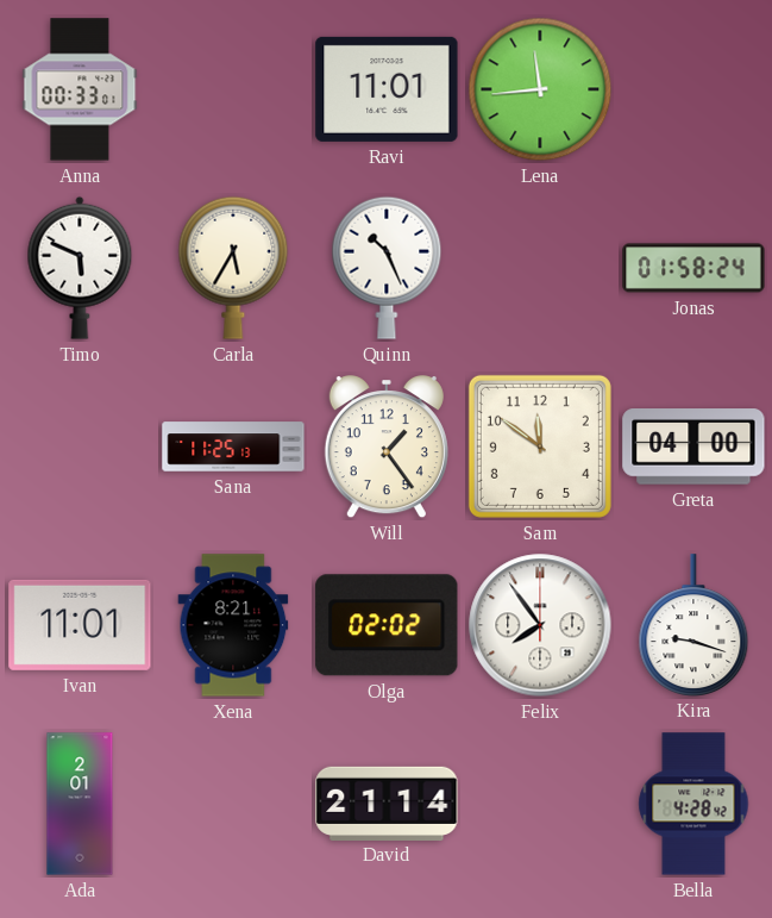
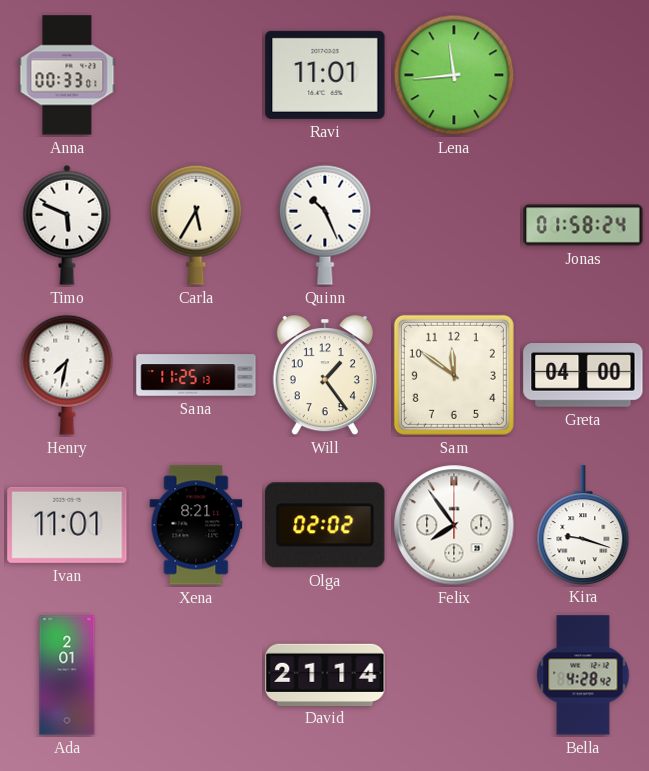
Henry: none -> 7:32 (67, 375)
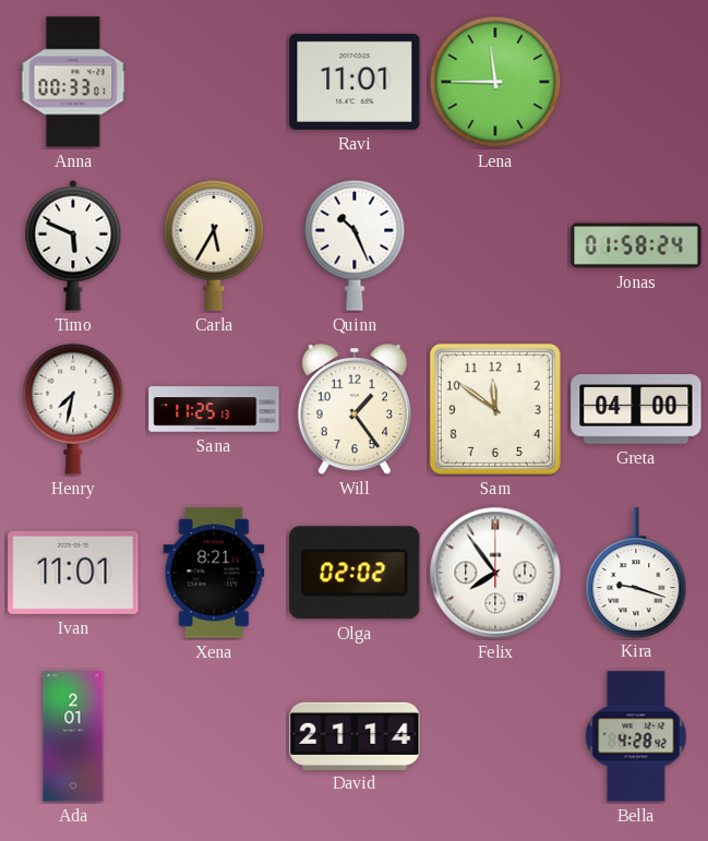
Lena: 11:44 -> 11:45 (495, 82)
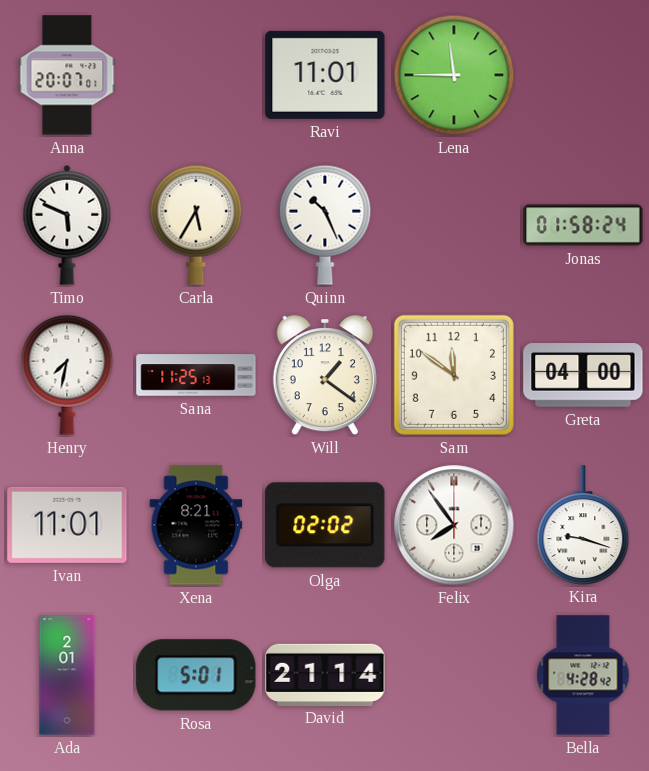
Anna: 00:33 -> 20:07 (67, 75)
Will: 1:24 -> 1:21 (325, 376)
Rosa: none -> 5:01 (196, 675)
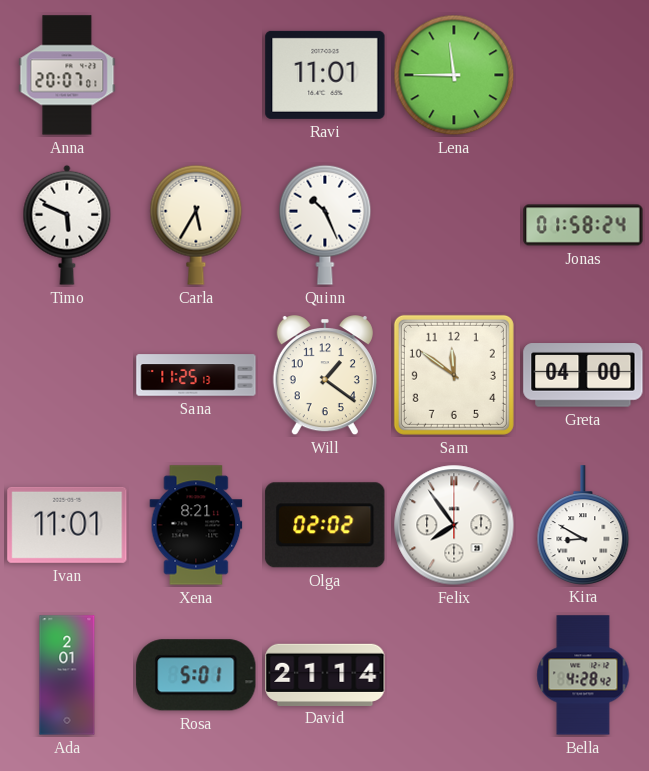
Henry: 7:32 -> none (67, 375)
Kira: 9:18 -> 8:50 (583, 525)
